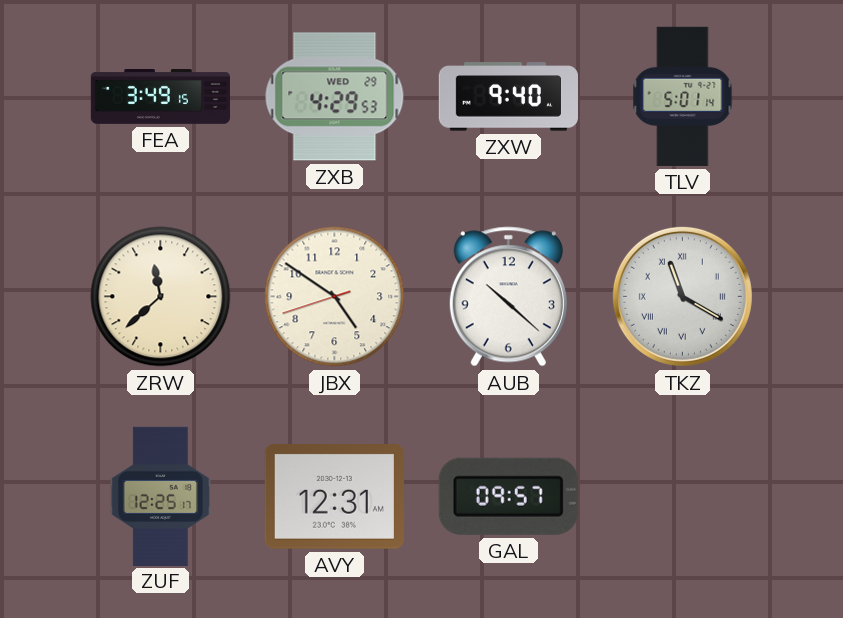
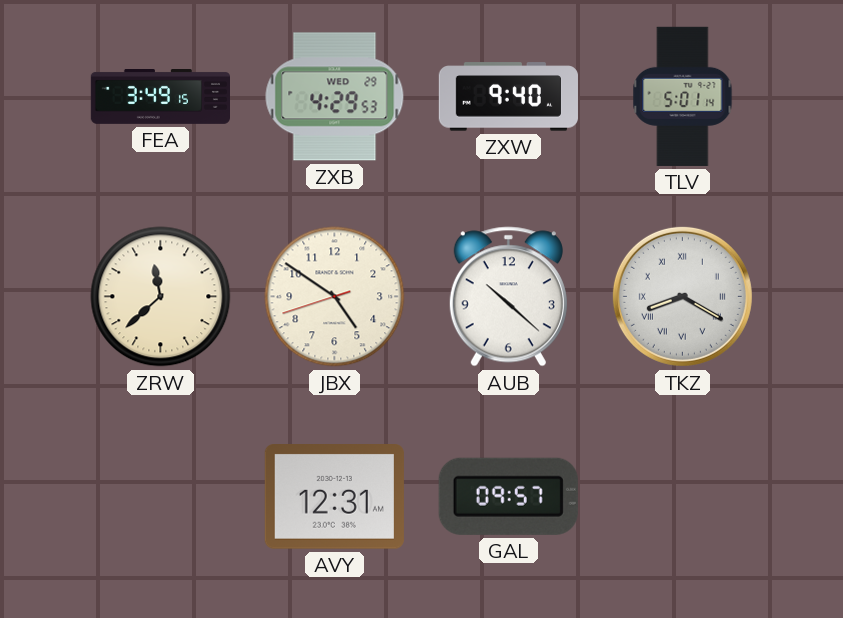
TKZ: 11:20 -> 8:20 (682, 296)
ZUF: 12:25 -> none (160, 496)
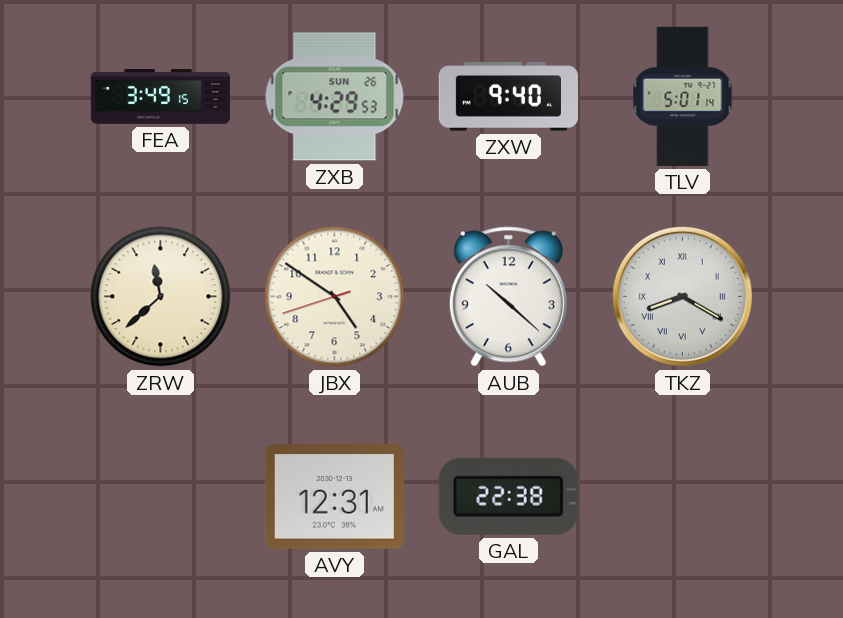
ZXB date: WED 29 -> SUN 26 (335, 97)
GAL: 09:57 -> 22:38 (508, 496)
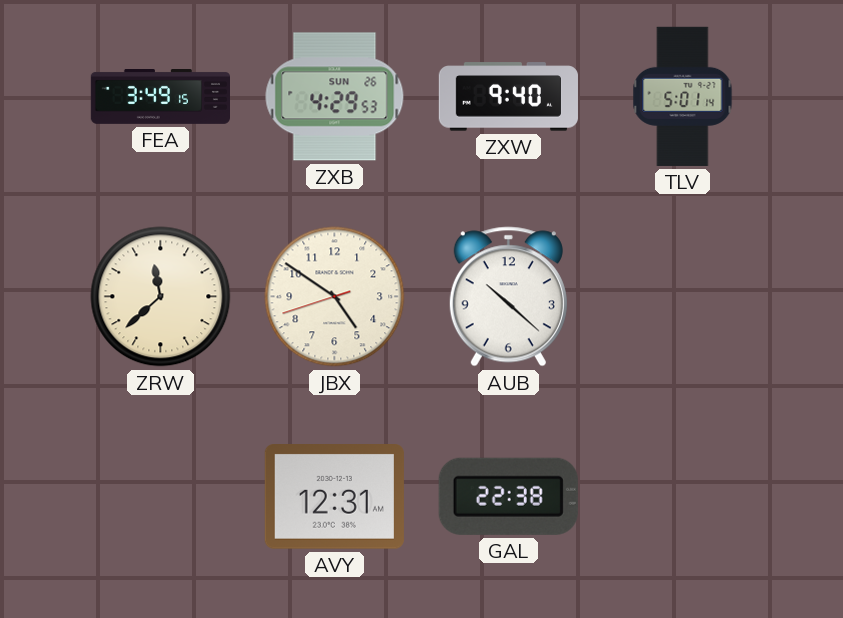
TKZ: 8:20 -> none (682, 296)
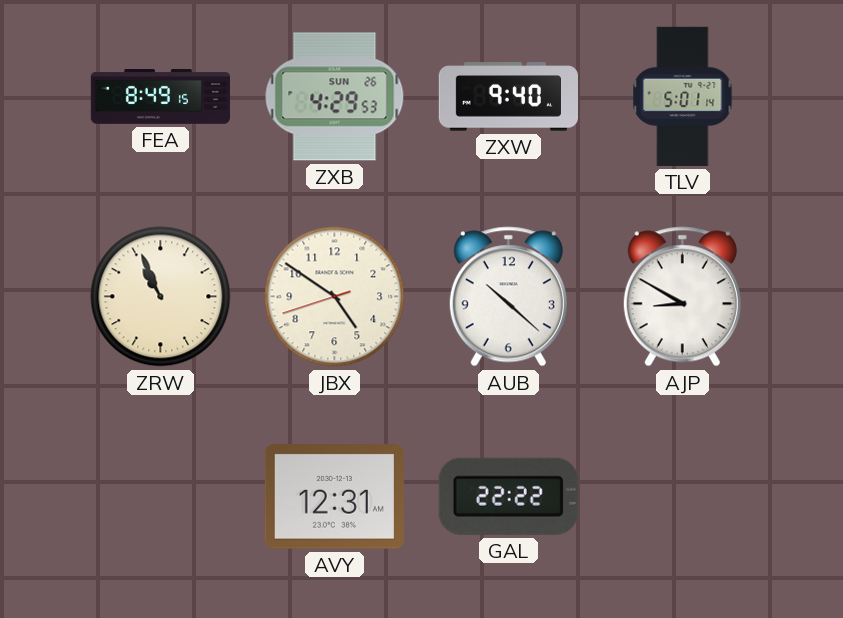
FEA: 3:49 -> 8:49 (160, 97)
ZRW: 11:38 -> 10:56 (161, 297)
AJP: none -> 8:50 (682, 297)
GAL: 22:38 -> 22:22 (508, 496)
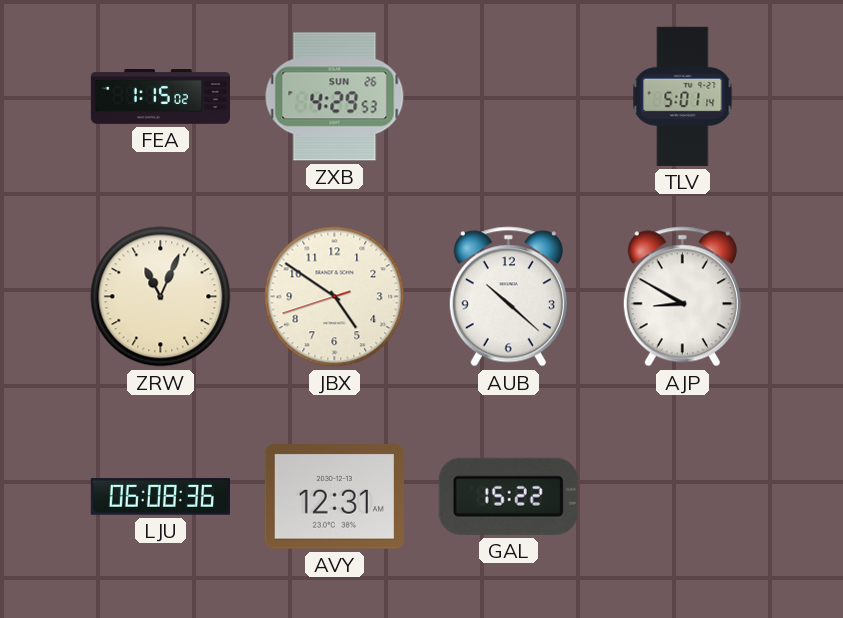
FEA: 8:49 -> 1:15 (160, 97)
ZXW: 9:40 -> none (508, 97)
ZRW: 10:56 -> 11:04 (161, 297)
LJU: none -> 06:08 (160, 497)
GAL: 22:22 -> 15:22 (508, 496)
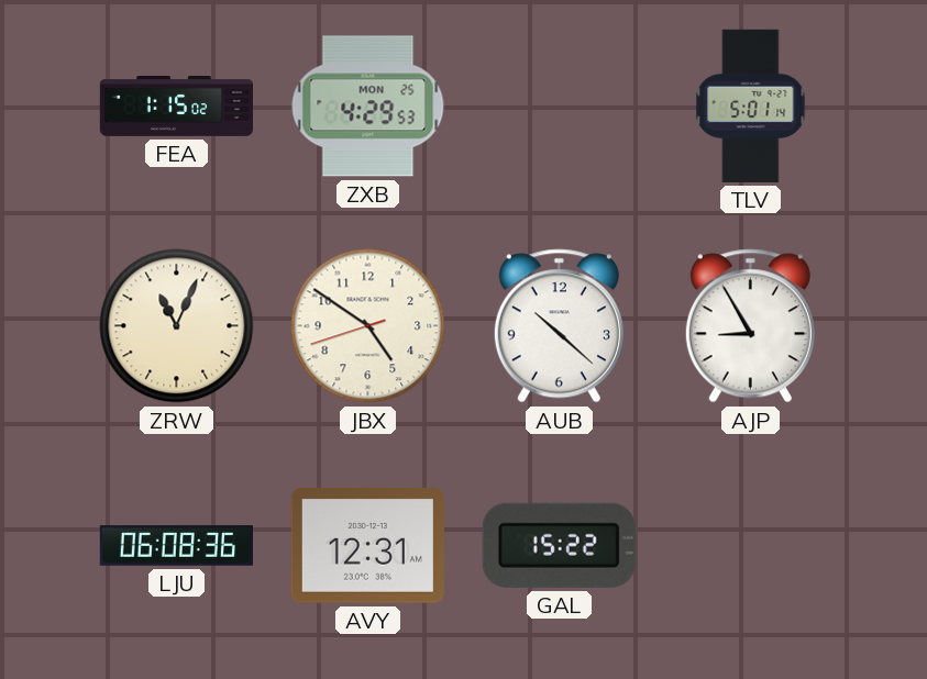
ZXB date: SUN 26 -> MON 25 (368, 107)
AJP: 8:50 -> 8:55 (750, 326)
